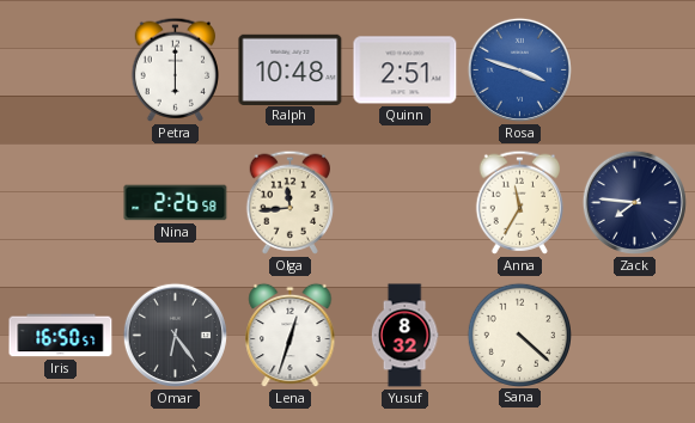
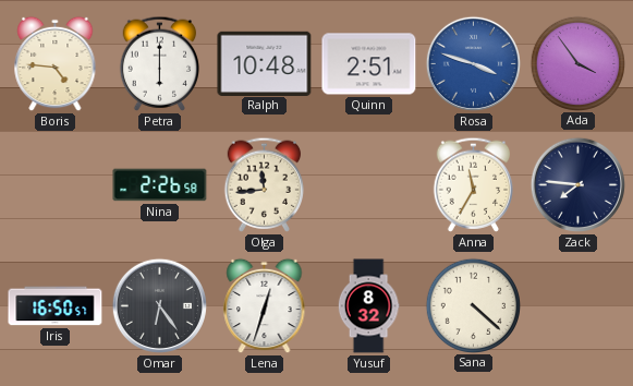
Boris: none -> 4:46 (56, 64)
Ada: none -> 3:54 (577, 63)
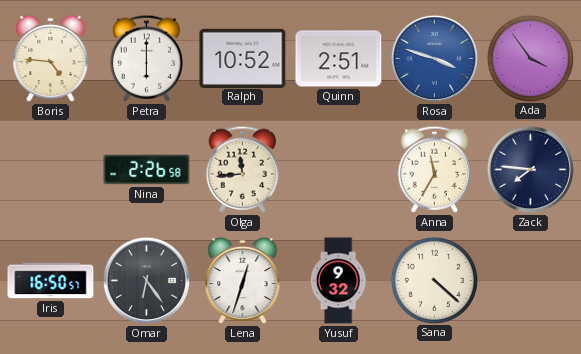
Ralph: 10:48 -> 10:52 (243, 58)
Yusuf: 8:32 -> 9:32 (338, 281)
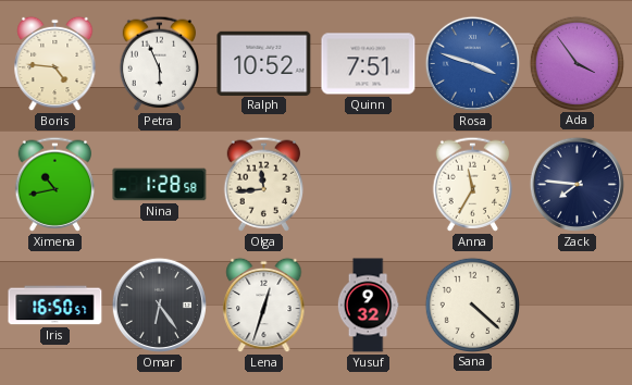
Petra: 6:00 -> 5:56 (159, 63)
Quinn: 2:51 -> 7:51 (369, 64)
Ximena: none -> 10:43 (54, 184)
Nina: 2:26 -> 1:28 (160, 185)
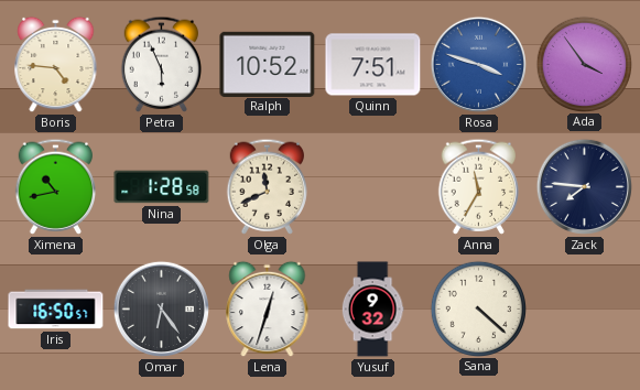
Olga: 11:44 -> 11:41 (267, 186)
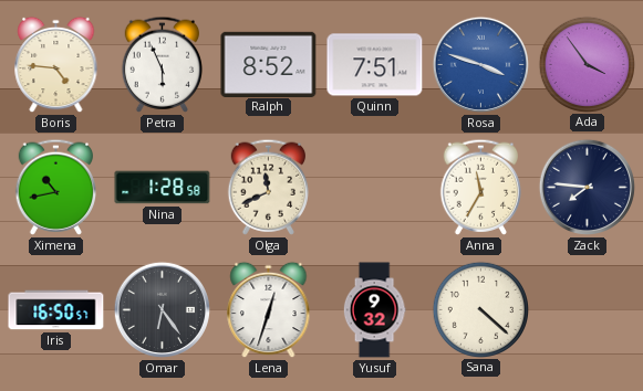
Ralph: 10:52 -> 8:52 (269, 64)
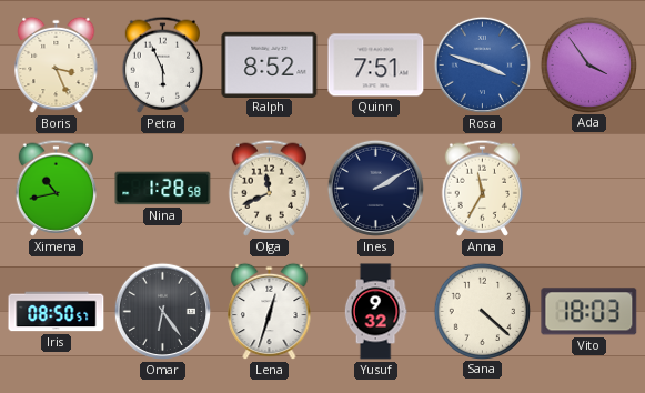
Boris: 4:46 -> 3:26 (57, 65)
Ines: none -> 2:10 (375, 188)
Zack: 7:46 -> none (587, 187)
Iris: 16:50 -> 08:50 (57, 312)
Vito: none -> 18:03 (589, 312)
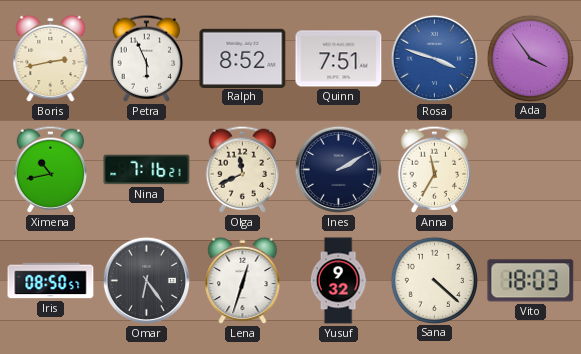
Boris: 3:26 -> 2:43 (51, 59)
Nina: 1:28 -> 7:16 (147, 170)
